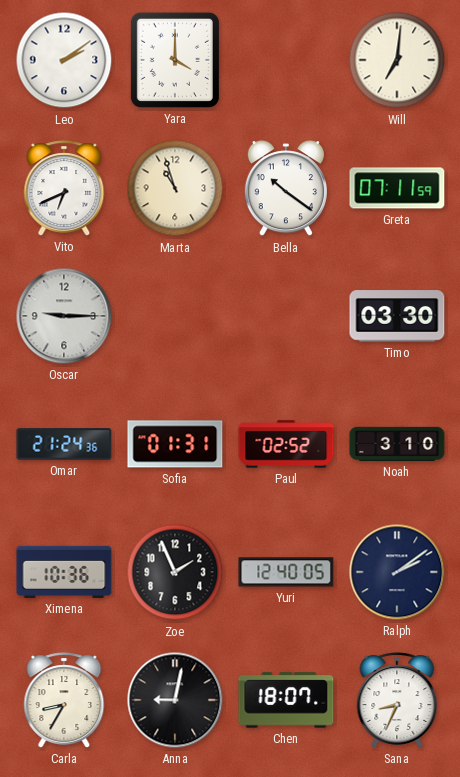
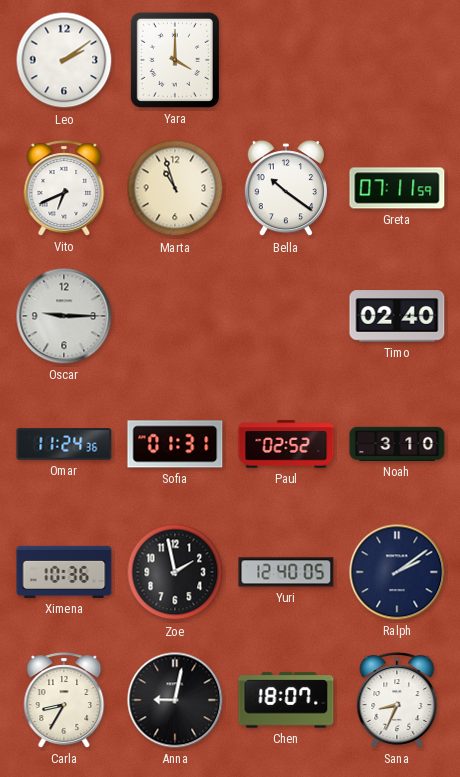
Will: 7:01 -> none (397, 60)
Timo: 03:30 -> 02:40 (397, 316)
Omar: 21:24 -> 11:24 (64, 444)
Zoe: 1:56 -> 1:58 (175, 572)
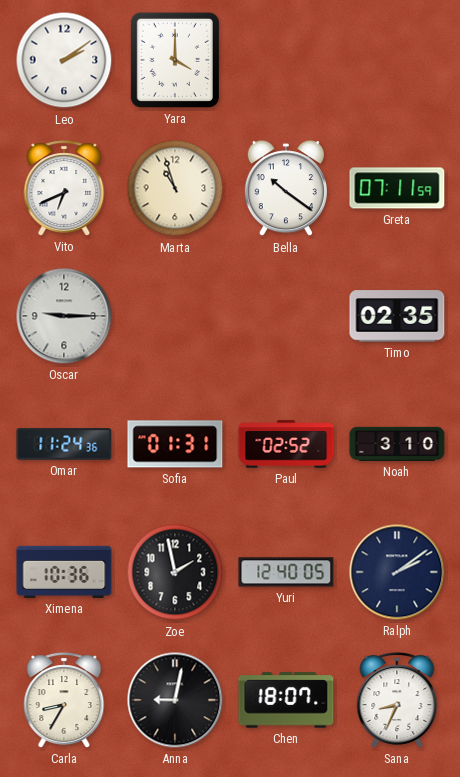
Timo: 02:40 -> 02:35 (397, 316)
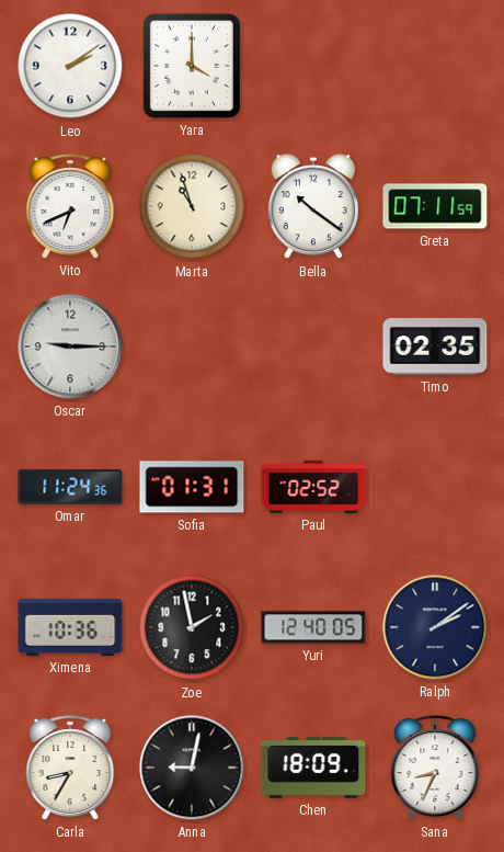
Noah: 3:10 -> none (397, 444)
Chen: 18:07 -> 18:09 (313, 768)
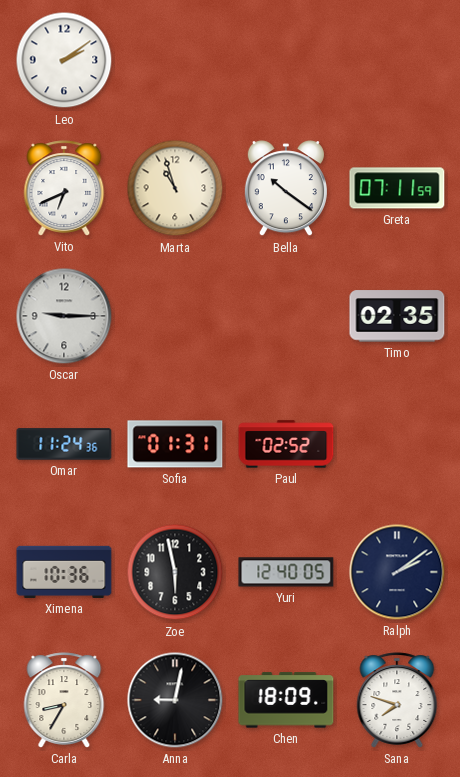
Yara: 4:00 -> none (192, 66)
Zoe: 1:58 -> 5:58 (175, 572)
Sana: 8:34 -> 7:48 (397, 700)
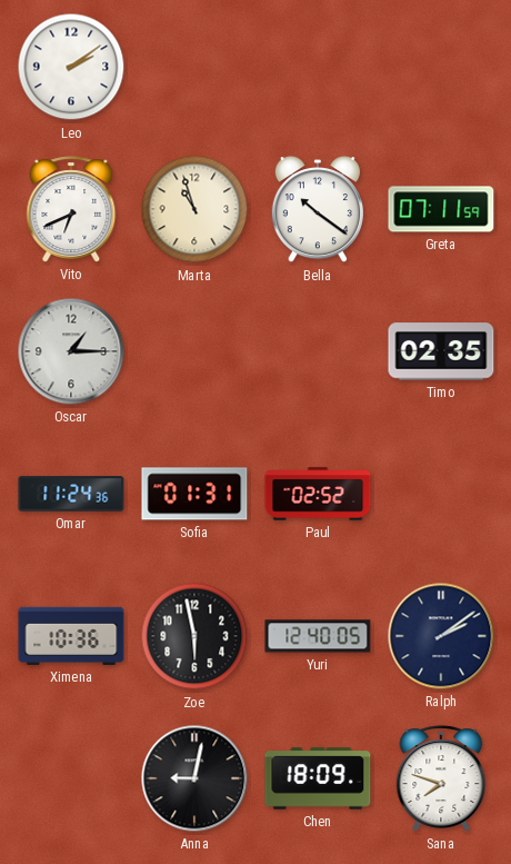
Oscar: 9:15 -> 1:15 (71, 351)
Carla: 8:35 -> none (64, 700)
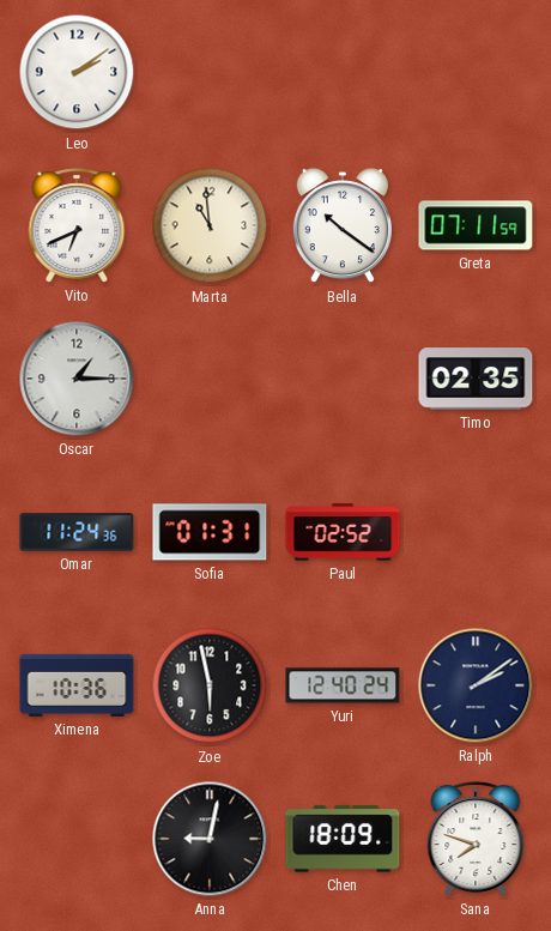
Marta: 10:57 -> 10:59 (210, 225)
Yuri: 12:40:05 -> 12:40:24 (343, 685)
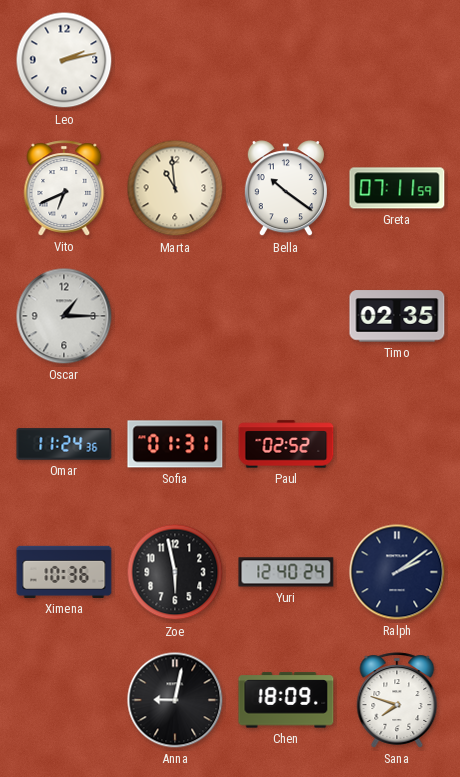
Leo: 2:09 -> 2:13 (64, 60)
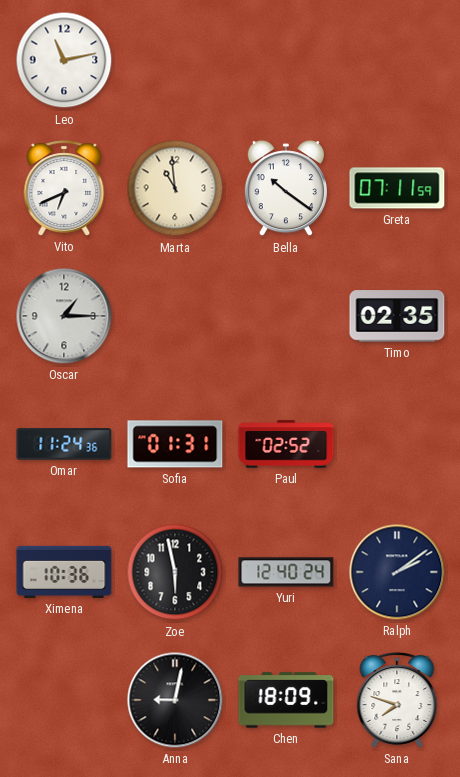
Leo: 2:13 -> 11:13 (64, 60)
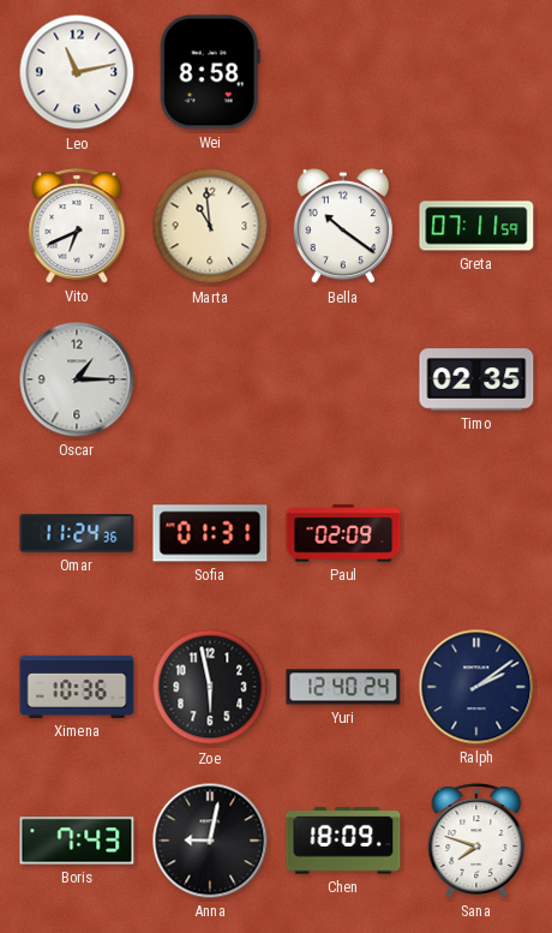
Wei: none -> 8:58 (210, 72)
Paul: 02:52 -> 02:09 (343, 533)
Boris: none -> 7:43 (77, 841)
